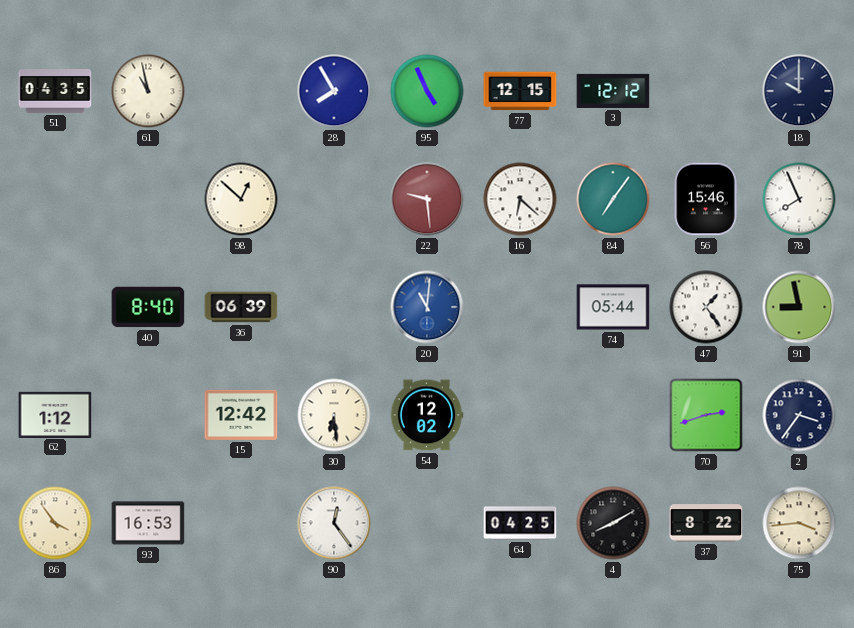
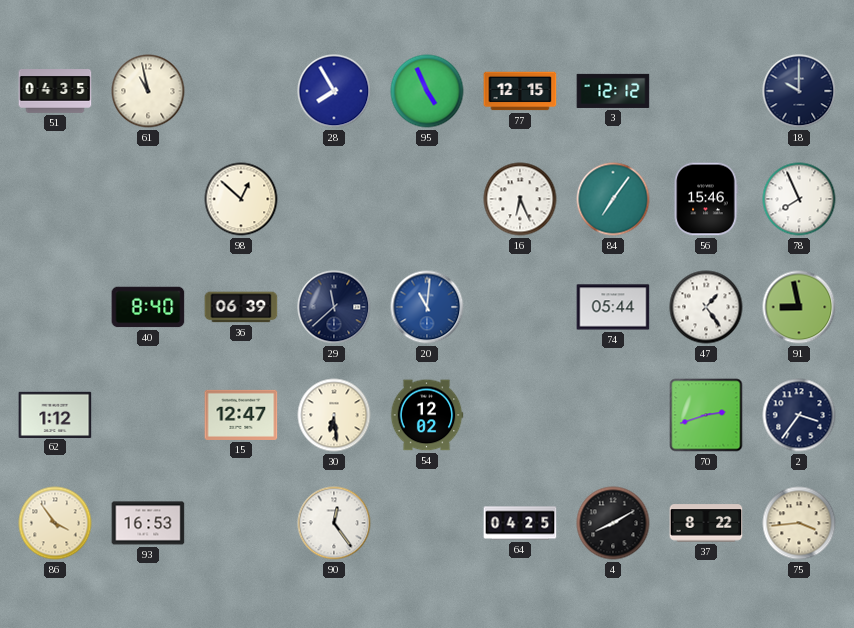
22: 9:29 -> none (427, 199)
16: 6:22 -> 6:26 (520, 199)
29: none -> 11:38 (334, 307)
15: 12:42 -> 12:47 (241, 415)
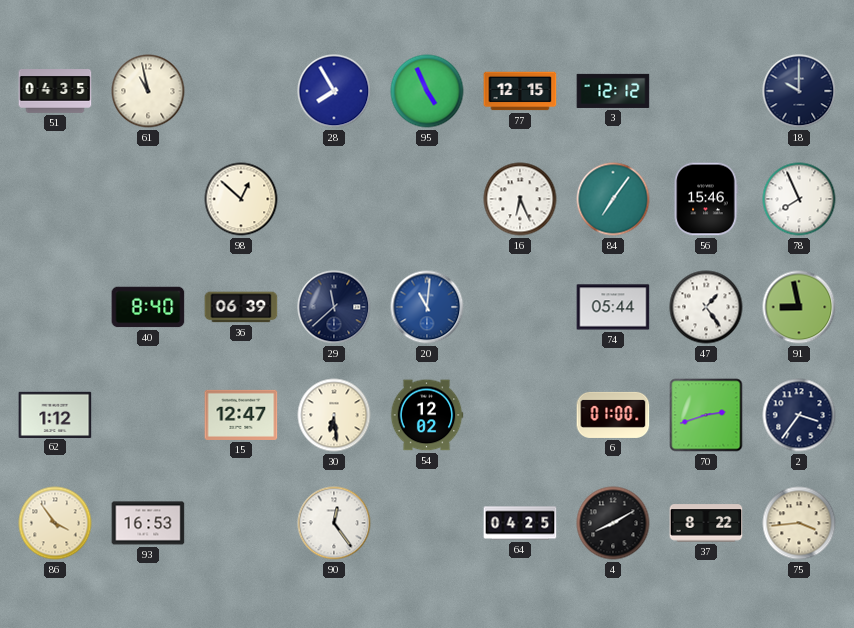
6: none -> 01:00 (613, 415)
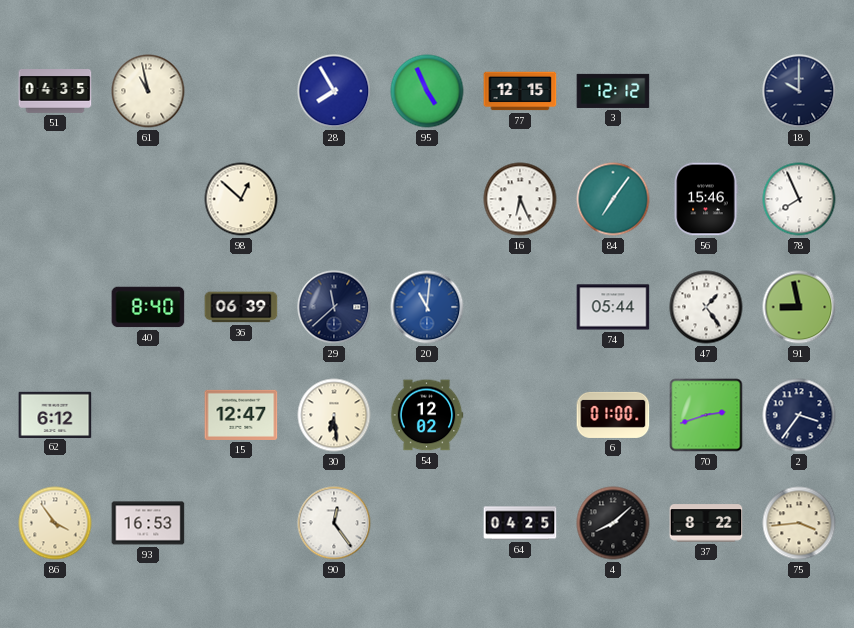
62: 1:12 -> 6:12 (55, 414)
4: 8:10 -> 8:08 (613, 523)
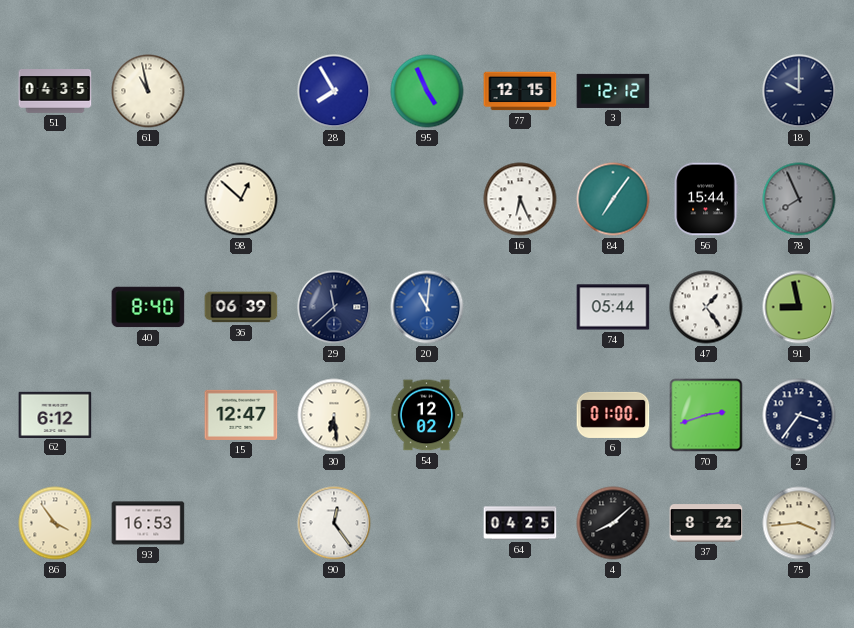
56: 15:46 -> 15:44 (706, 199)
78 dial: white -> grey (799, 199)
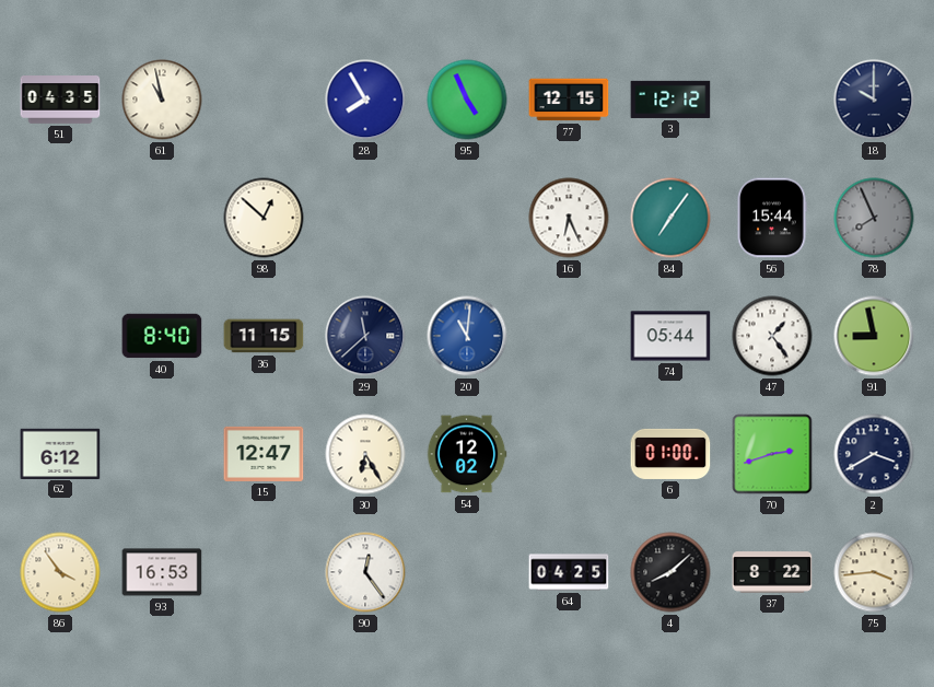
36: 06:39 -> 11:15 (264, 336)
30: 6:29 -> 6:25 (365, 454)
2: 3:36 -> 3:40 (874, 454)
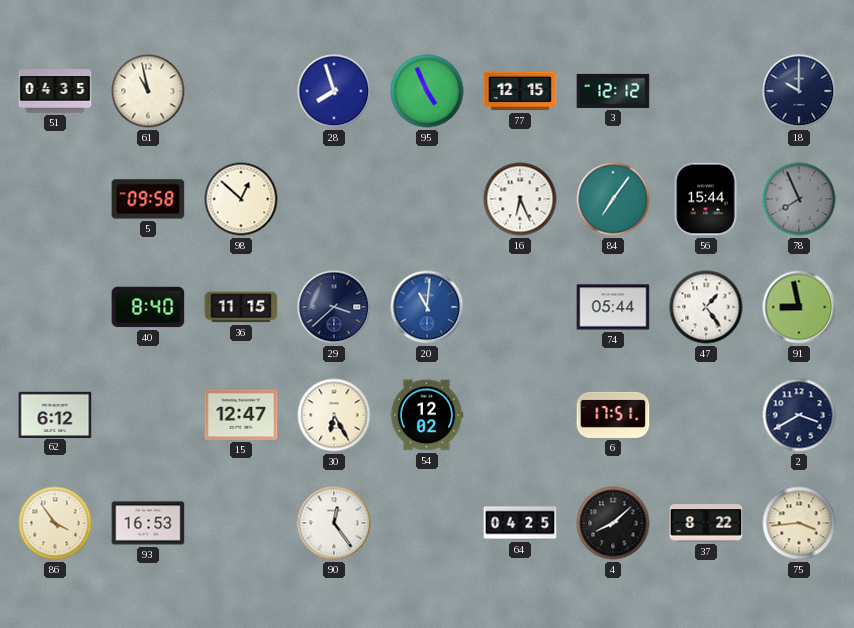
28: 7:55 -> 7:57 (334, 91)
5: none -> 09:58 (148, 199)
29: 11:38 -> 3:38 (334, 307)
6: 01:00 -> 17:51 (613, 415)
70: 2:42 -> none (772, 454)
